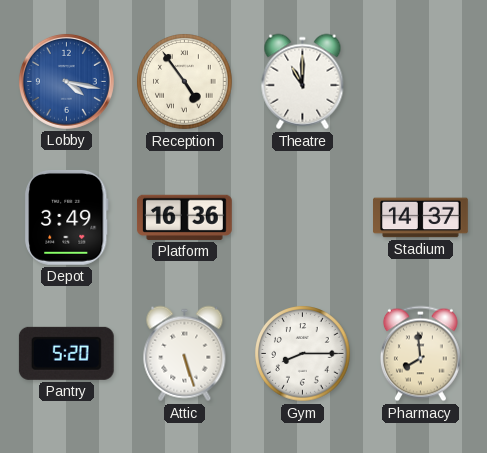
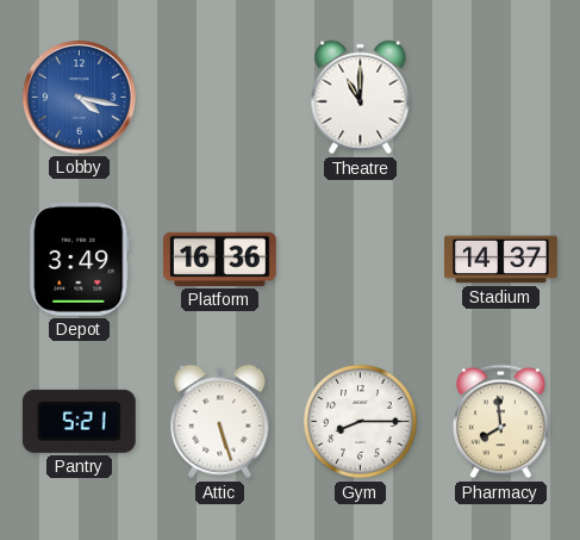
Reception: 4:54 -> none (185, 82)
Pantry: 5:20 -> 5:21 (79, 421)
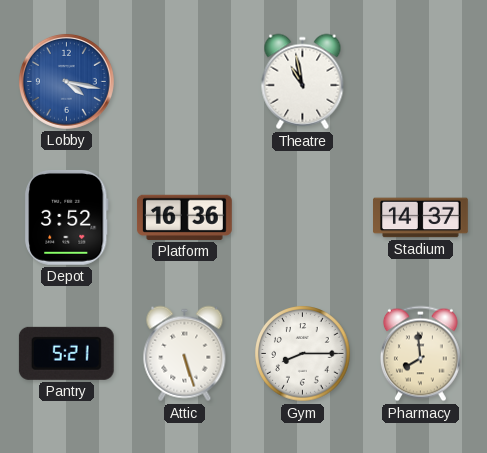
Theatre: 11:00 -> 10:58 (303, 82)
Depot: 3:49 -> 3:52 (67, 217)
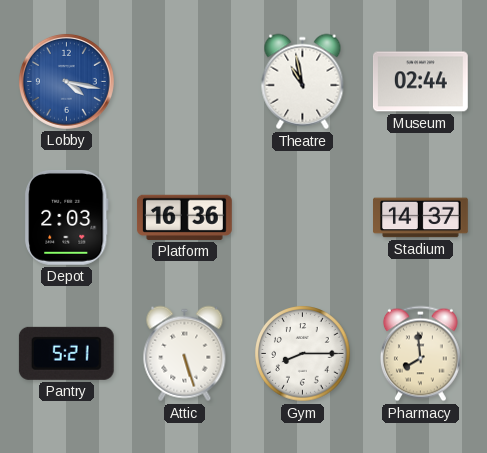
Museum: none -> 02:44 (420, 82)
Depot: 3:52 -> 2:03 (67, 217)
